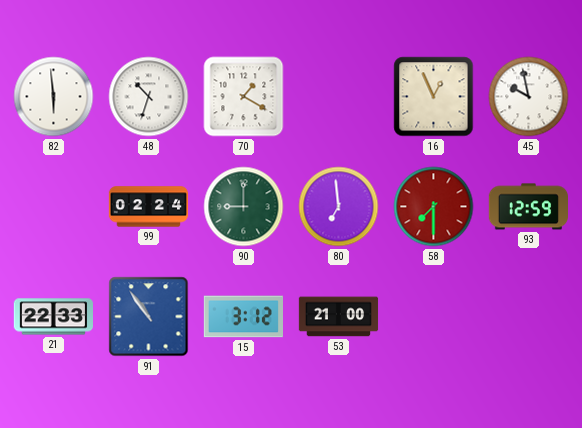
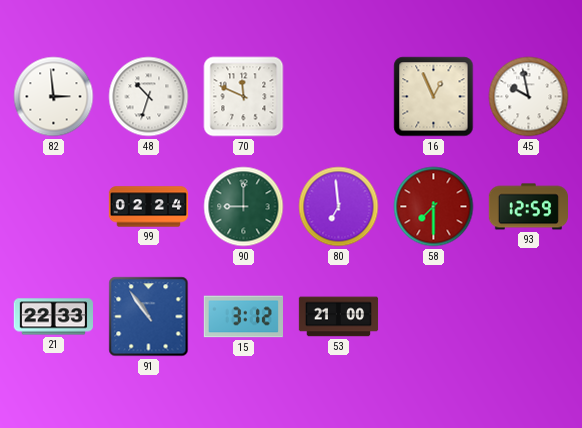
82: 5:59 -> 2:59 (54, 97)
70: 1:20 -> 11:49 (244, 97)
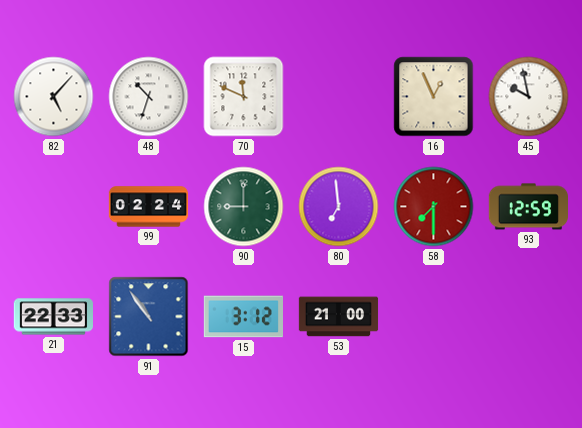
82: 2:59 -> 5:07 (54, 97)
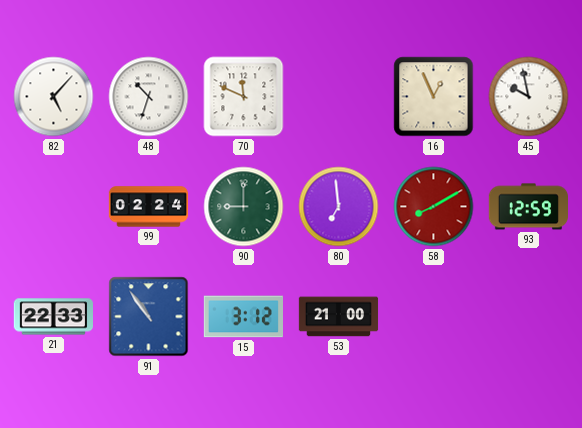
58: 7:30 -> 8:10 (434, 207)
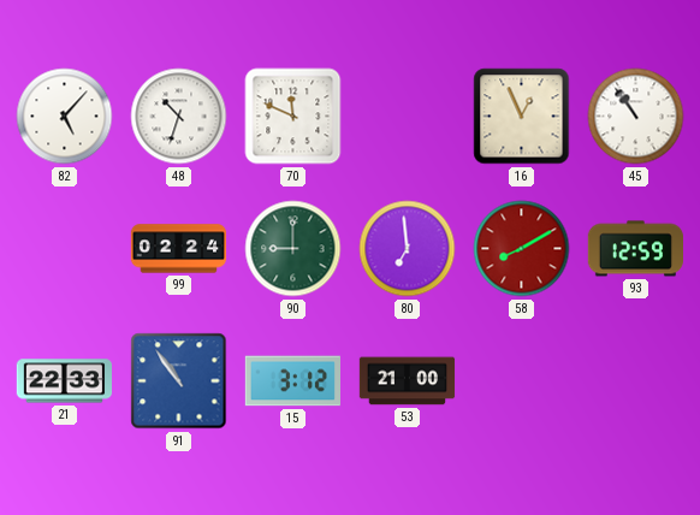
45: 9:58 -> 10:54 (636, 117)
